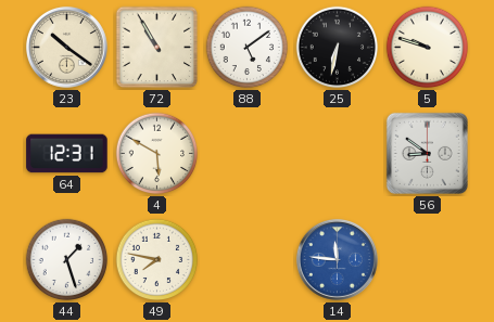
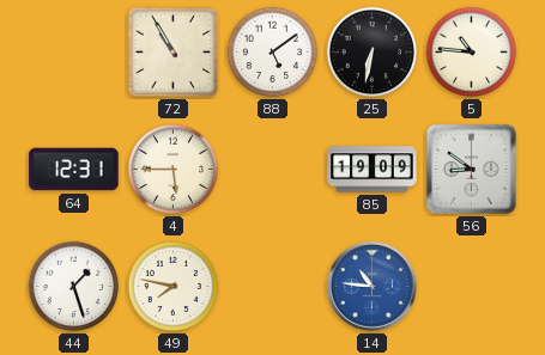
23: 10:21 -> none (66, 47)
5: 9:48 -> 10:46 (472, 53)
4: 5:50 -> 5:45 (174, 170)
85: none -> 19:09 (373, 170)
14: 11:46 -> 10:46 (371, 286)
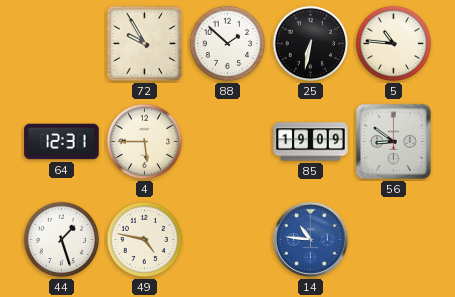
72: 10:55 -> 9:55 (145, 44)
88: 5:09 -> 1:52 (228, 44)
49: 7:47 -> 4:47 (145, 240)
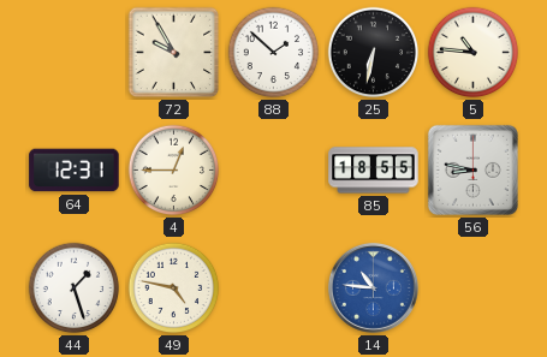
4: 5:45 -> 12:45 (174, 171)
85: 19:09 -> 18:55 (374, 171)
56: 8:51 -> 8:47 (472, 169)
